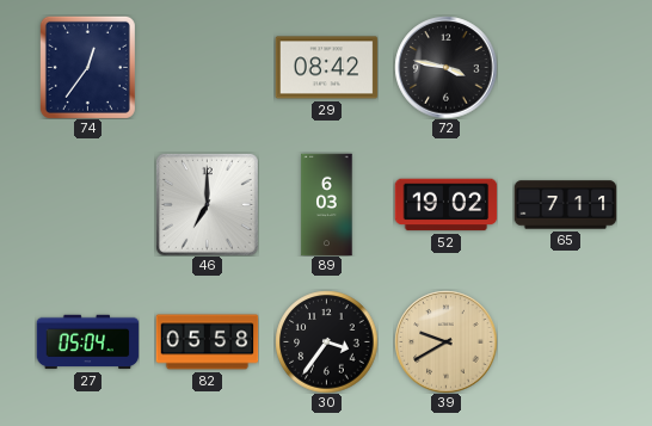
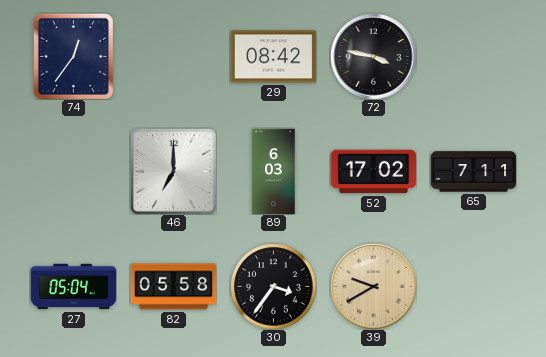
52: 19:02 -> 17:02 (373, 172)
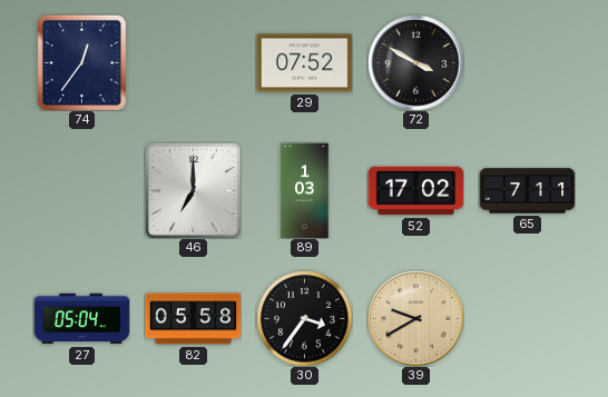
29: 08:42 -> 07:52 (304, 63)
72: 3:47 -> 3:50 (415, 62)
89: 6:03 -> 1:03 (305, 190)
